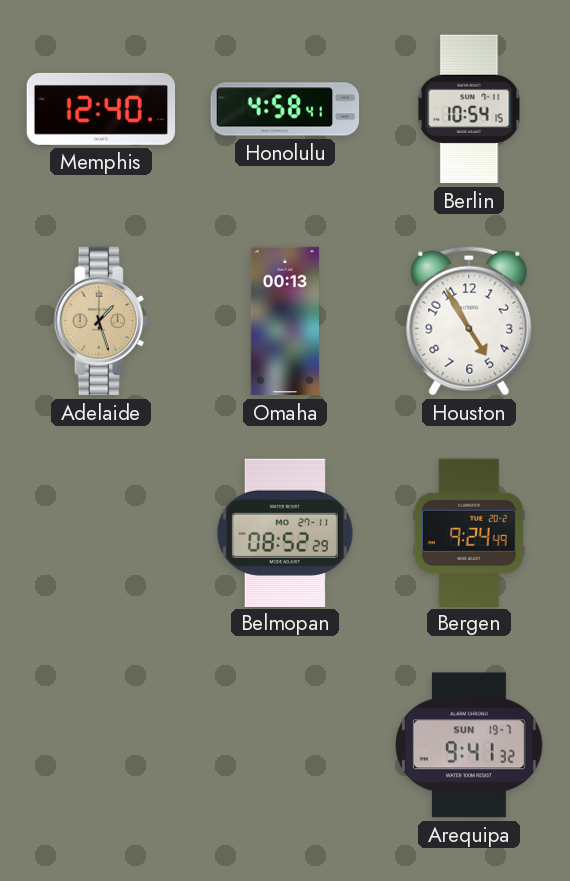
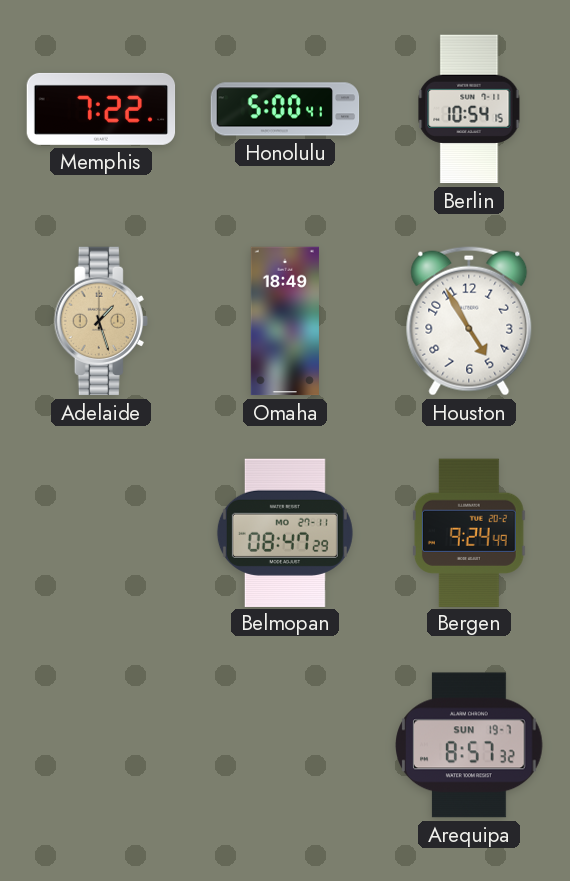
Memphis: 12:40 -> 7:22 (101, 109)
Honolulu: 4:58 -> 5:00 (285, 109)
Omaha: 00:13 -> 18:49 (285, 321)
Belmopan: 08:52 -> 08:47 (285, 532)
Arequipa: 9:41 -> 8:57 (469, 745)
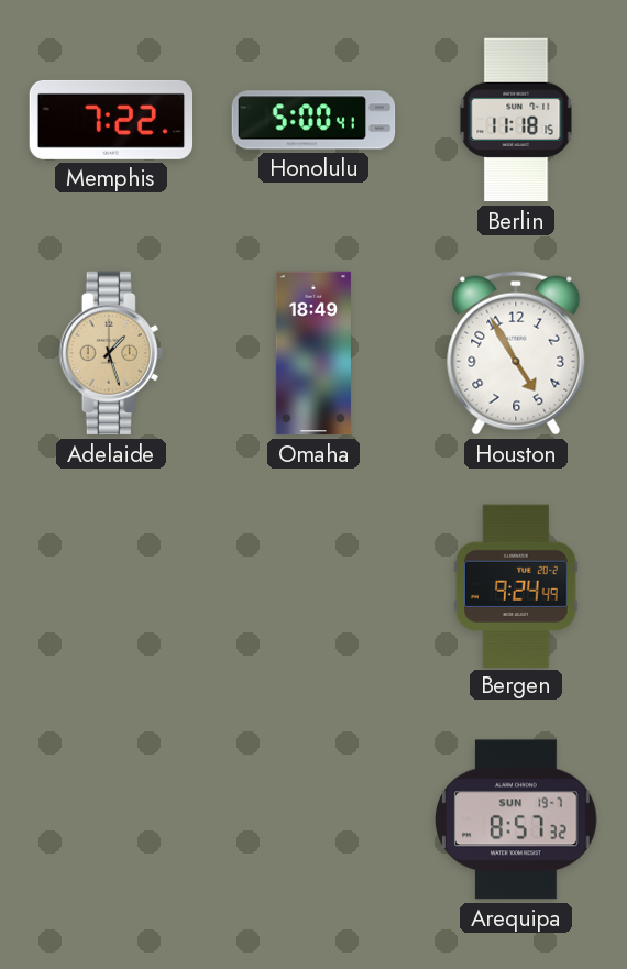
Berlin: 10:54 -> 11:18 (516, 120)
Belmopan: 08:47 -> none (285, 532)
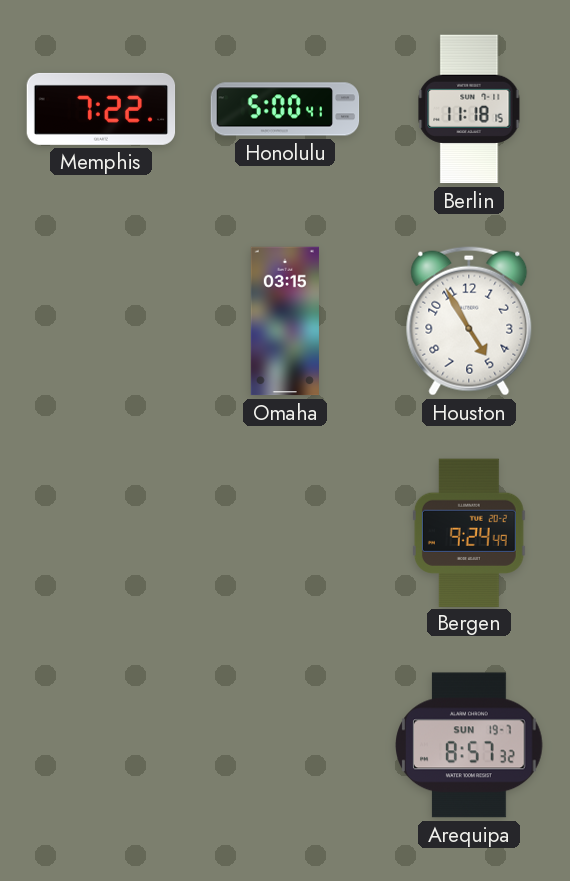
Adelaide: 1:27 -> none (111, 353)
Omaha: 18:49 -> 03:15 (285, 321)
